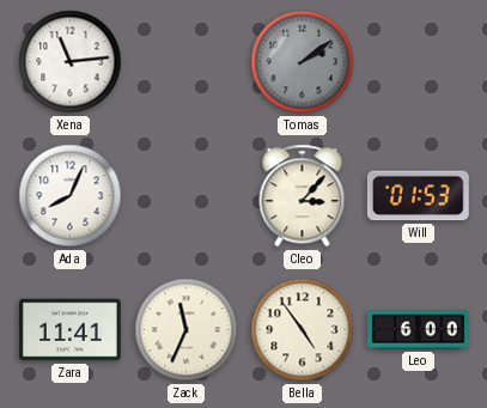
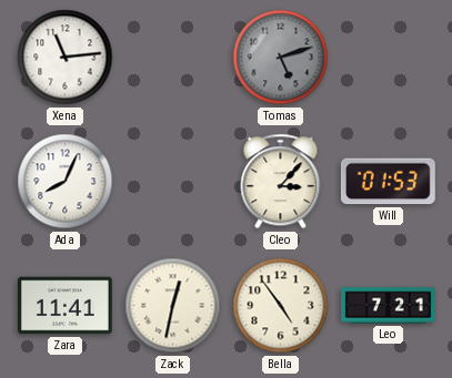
Tomas: 2:09 -> 5:12 (281, 58)
Zack: 11:34 -> 12:32 (173, 306)
Leo: 6:00 -> 7:21 (389, 306)
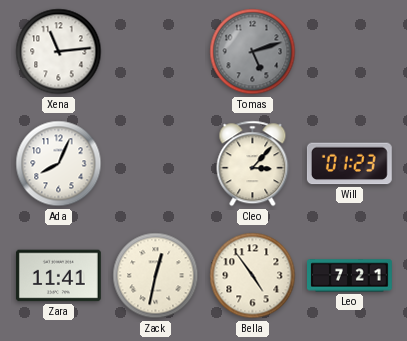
Will: 01:53 -> 01:23 (349, 164)
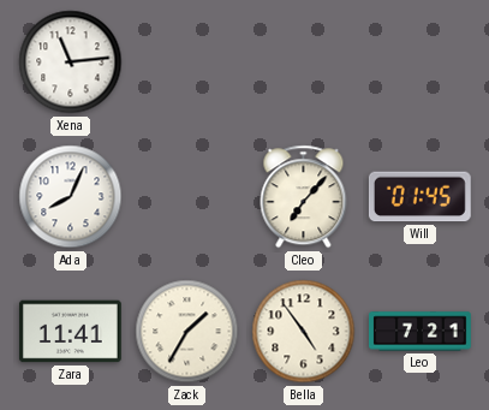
Tomas: 5:12 -> none (253, 52)
Cleo: 3:07 -> 7:07 (304, 197)
Will: 01:23 -> 01:45 (419, 197)
Zack: 12:32 -> 1:35 (187, 332)
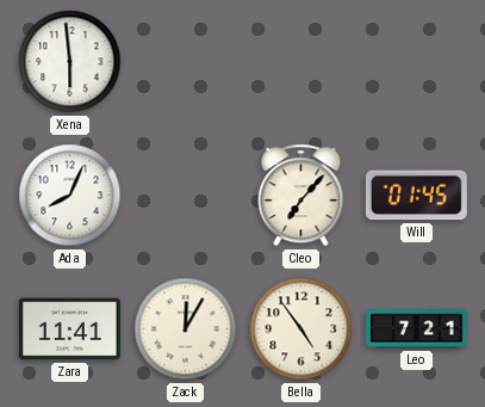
Xena: 11:14 -> 5:59 (70, 62)
Zack: 1:35 -> 12:05 (186, 329)
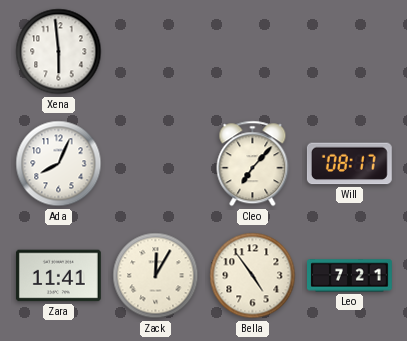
Will: 01:45 -> 08:17 (349, 164)
